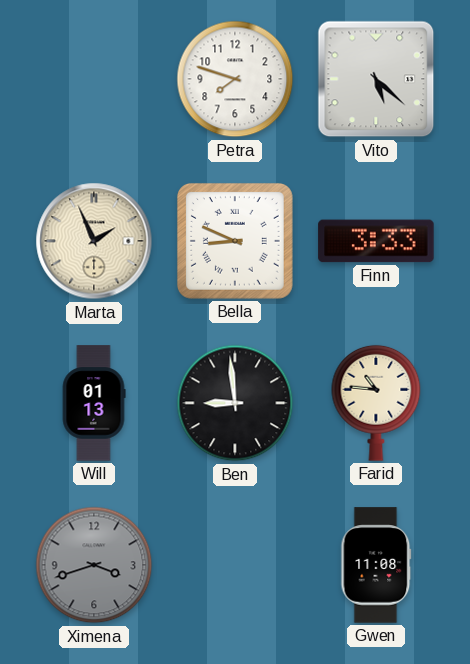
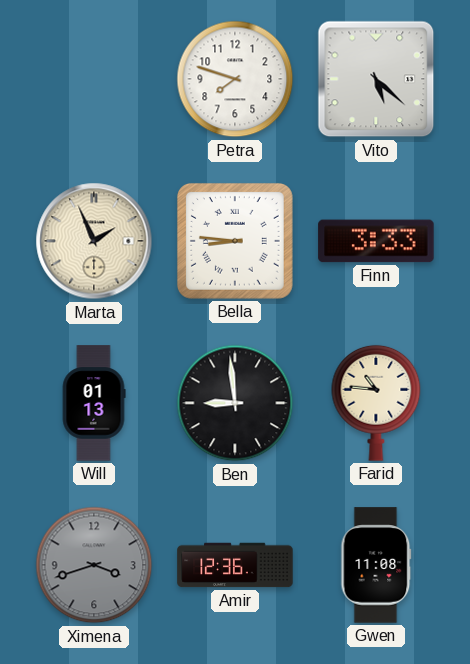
Bella: 8:49 -> 8:46 (235, 241)
Amir: none -> 12:36 (235, 565)
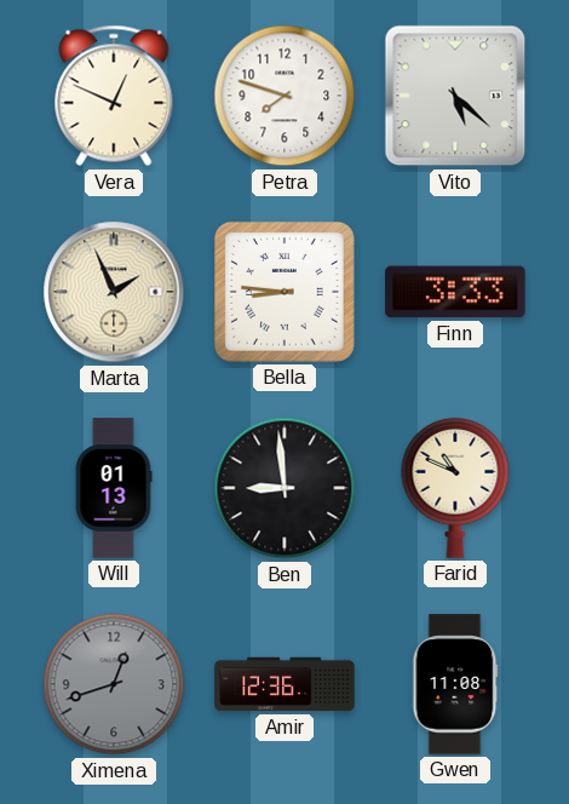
Vera: none -> 12:49 (114, 96)
Farid: 10:46 -> 10:49 (455, 488)
Ximena: 3:42 -> 12:42 (114, 684)
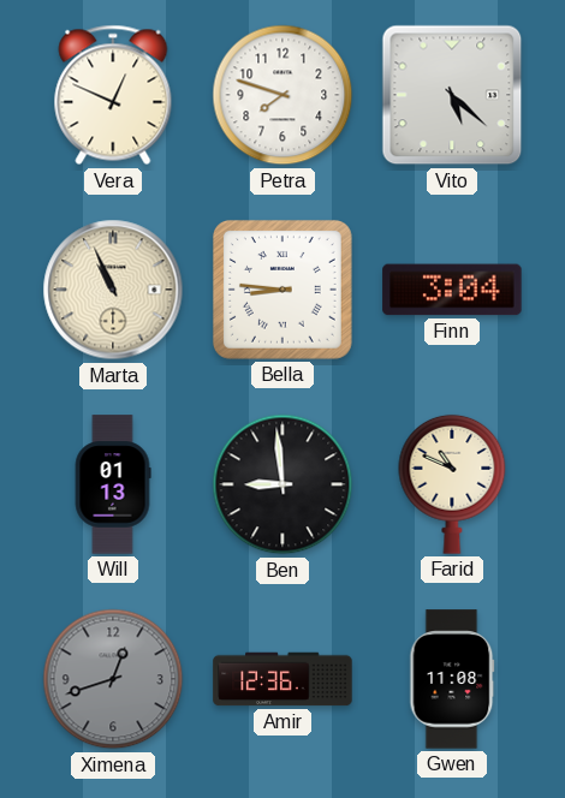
Marta: 1:56 -> 10:56 (113, 290)
Finn: 3:33 -> 3:04 (452, 290)
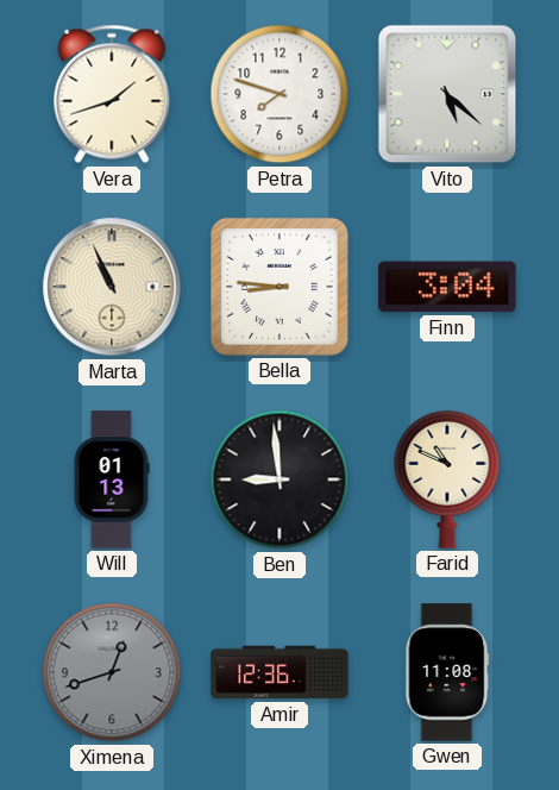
Vera: 12:49 -> 1:42 (112, 94)
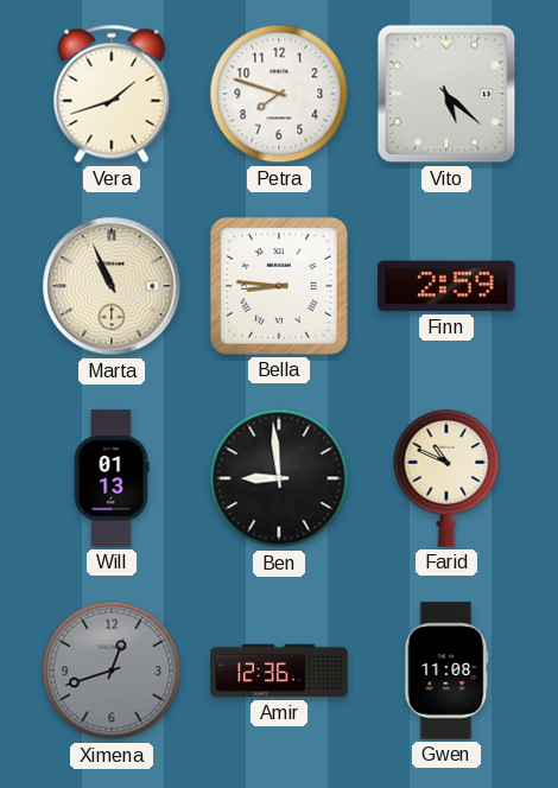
Finn: 3:04 -> 2:59 (446, 286)
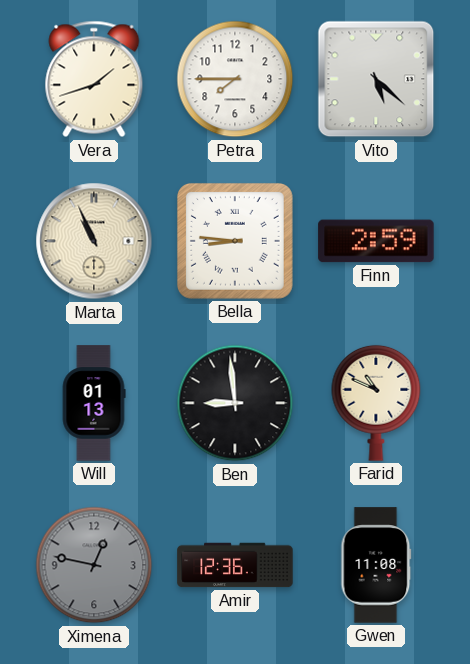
Petra: 7:48 -> 7:45 (235, 79)
Ximena: 12:42 -> 12:47 (94, 565)
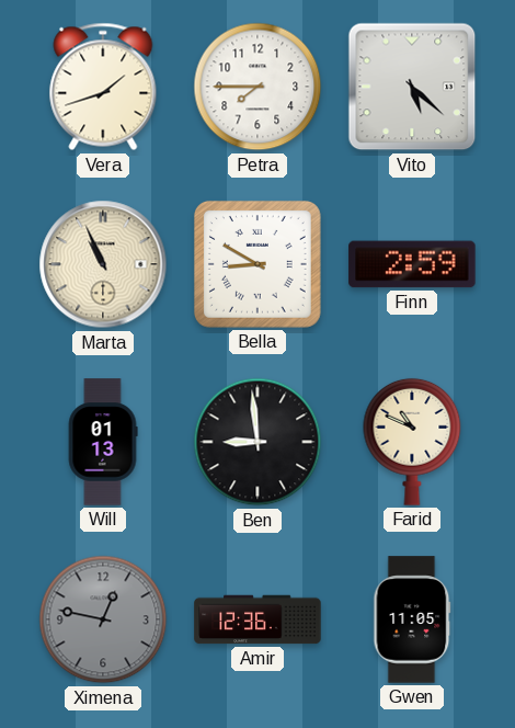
Bella: 8:46 -> 8:50 (257, 264)
Gwen: 11:08 -> 11:05 (412, 619)
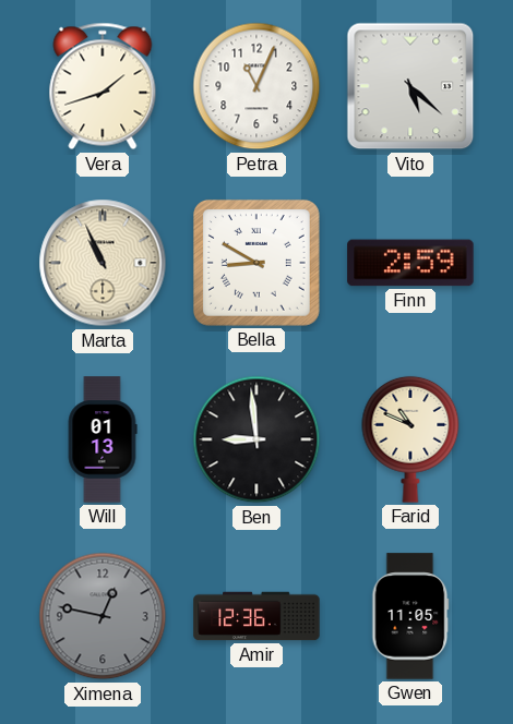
Petra: 7:45 -> 11:04 (256, 86)
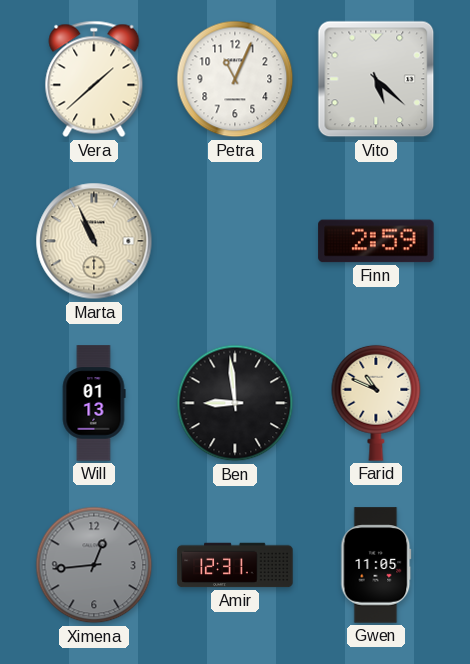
Vera: 1:42 -> 1:38 (94, 79)
Bella: 8:50 -> none (256, 263)
Ximena: 12:47 -> 12:44 (94, 565)
Amir: 12:36 -> 12:31 (235, 565)
